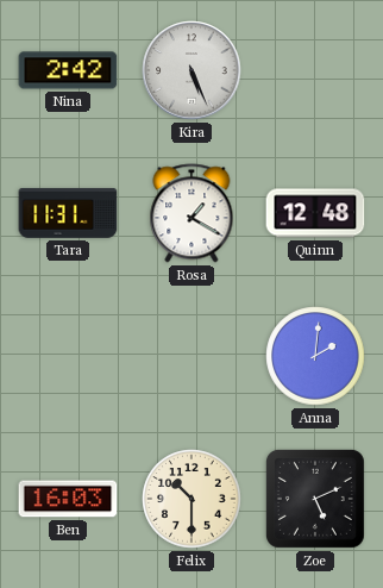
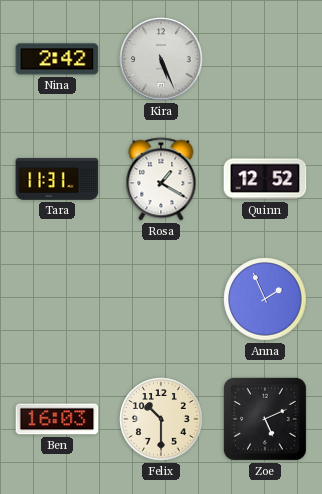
Quinn: 12:48 -> 12:52 (265, 179)
Anna: 2:01 -> 1:56 (265, 299)
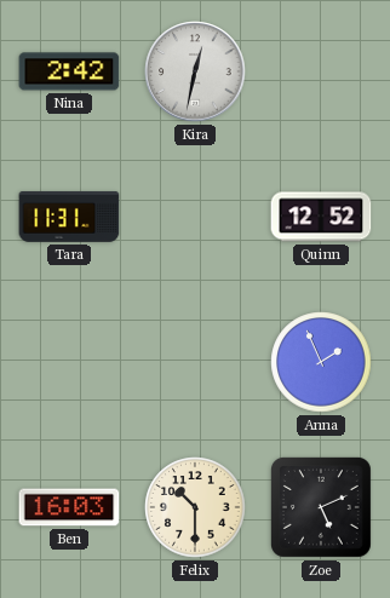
Kira: 5:26 -> 12:32 (195, 71)
Rosa: 1:20 -> none (161, 179)
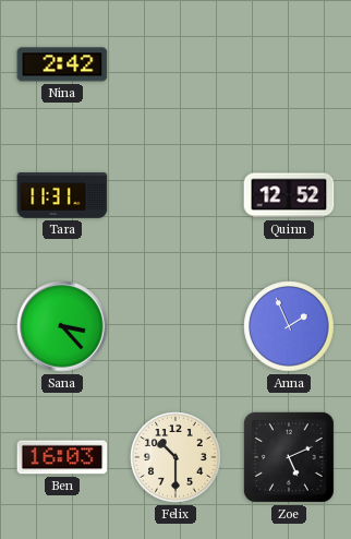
Kira: 12:32 -> none (195, 71)
Sana: none -> 3:23 (62, 326)
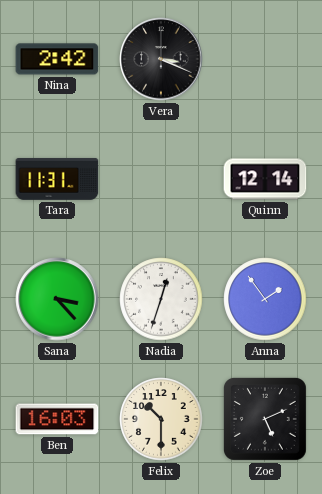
Vera: none -> 3:19 (161, 59)
Quinn: 12:52 -> 12:14 (265, 179)
Nadia: none -> 12:33 (161, 299)
Anna: 1:56 -> 1:54 (265, 299)
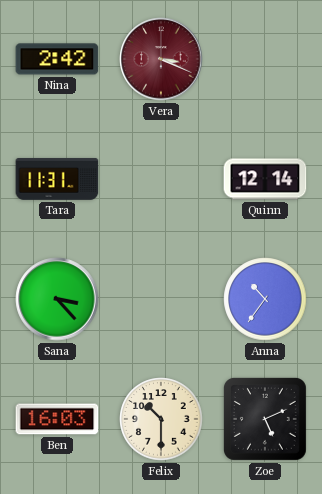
Vera dial: black -> burgundy (161, 59)
Nadia: 12:33 -> none (161, 299)
Anna: 1:54 -> 10:36 (265, 299)
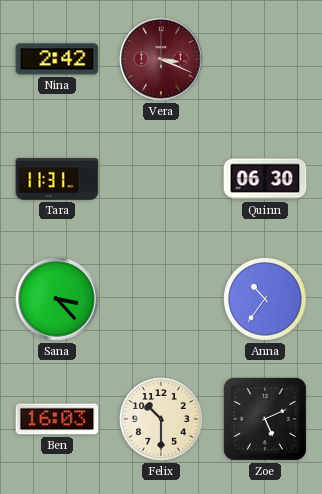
Quinn: 12:14 -> 06:30 (265, 179)
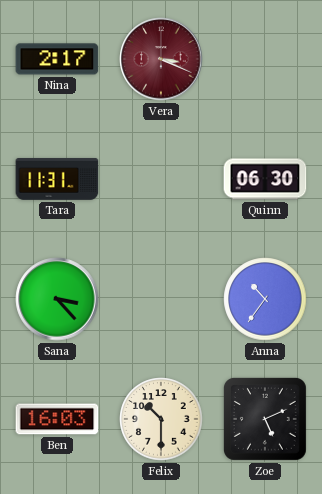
Nina: 2:42 -> 2:17 (57, 59)
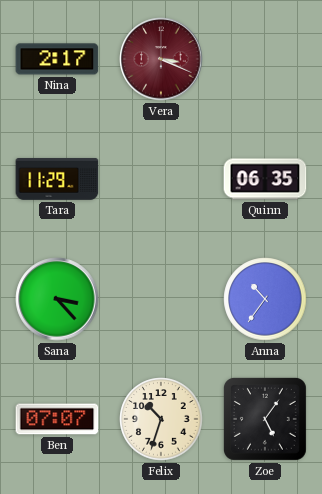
Tara: 11:31 -> 11:29 (57, 179)
Quinn: 06:30 -> 06:35 (265, 179)
Ben: 16:03 -> 07:07 (57, 419)
Felix: 10:30 -> 10:33 (161, 419)
Zoe: 5:11 -> 5:06 (265, 419)
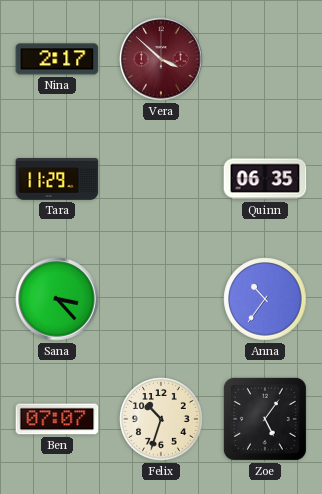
Vera: 3:19 -> 3:52 (161, 59)
